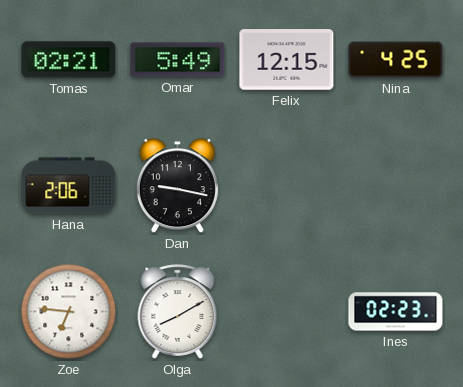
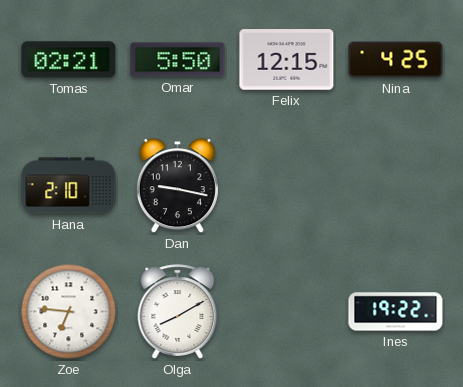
Omar: 5:49 -> 5:50 (178, 60)
Hana: 2:06 -> 2:10 (69, 186)
Ines: 02:23 -> 19:22 (396, 312)
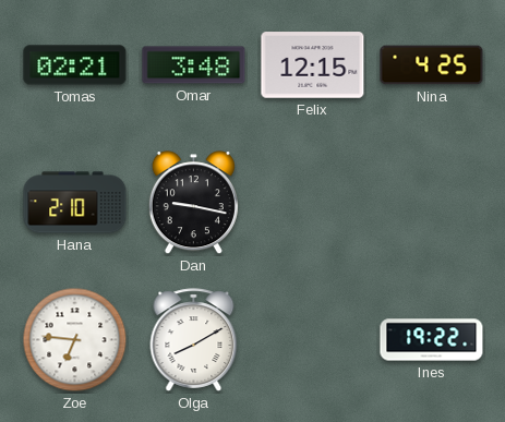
Omar: 5:50 -> 3:48 (194, 65)
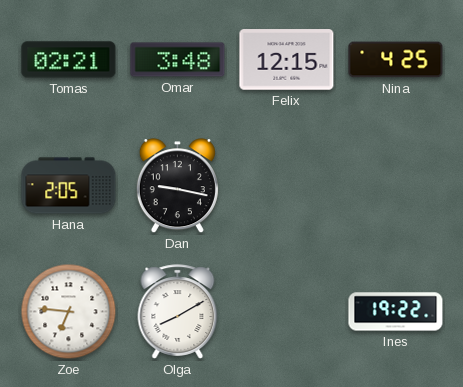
Hana: 2:10 -> 2:05 (69, 186)
